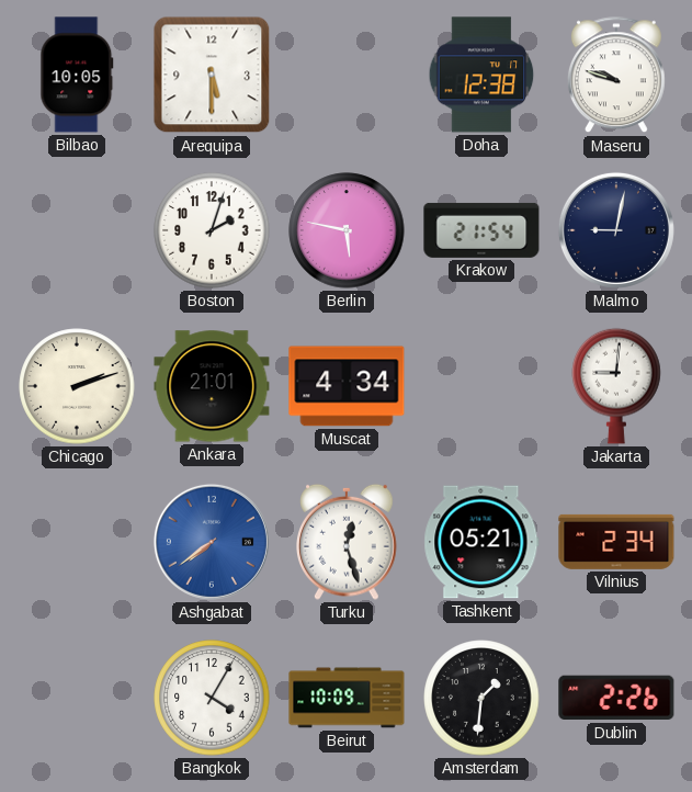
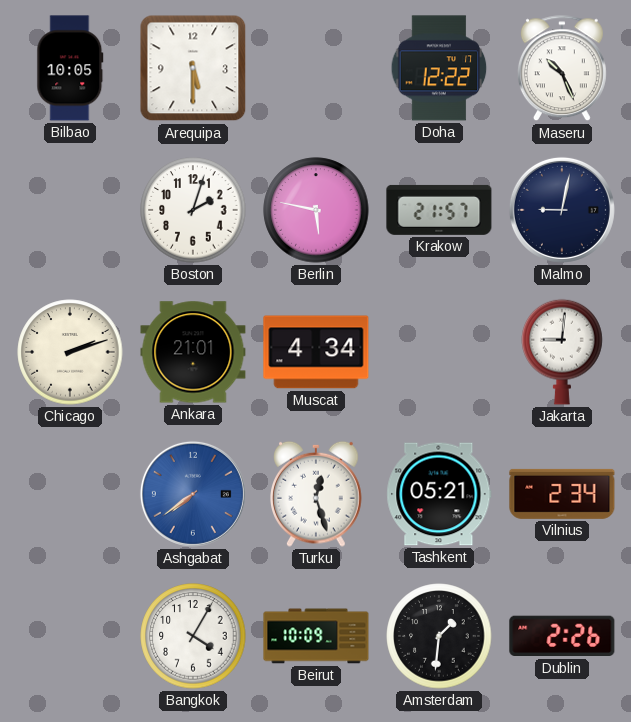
Doha: 12:38 -> 12:22 (439, 68)
Maseru: 9:48 -> 10:26 (562, 69)
Krakow: 21:54 -> 21:57 (439, 210)
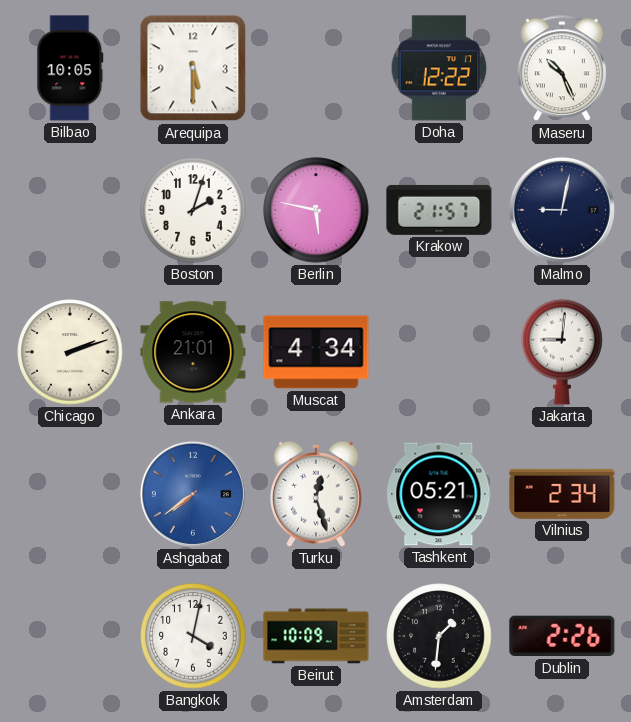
Bangkok: 4:05 -> 4:02 (193, 636)
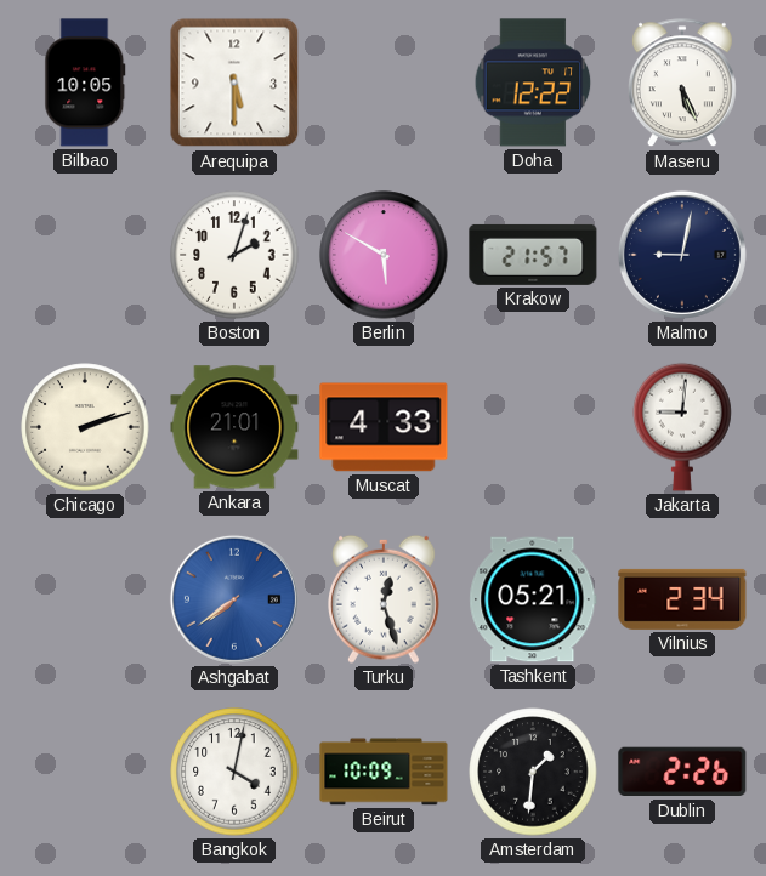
Maseru: 10:26 -> 5:26 (682, 84)
Berlin: 5:47 -> 5:50 (384, 255)
Muscat: 4:34 -> 4:33 (384, 427)
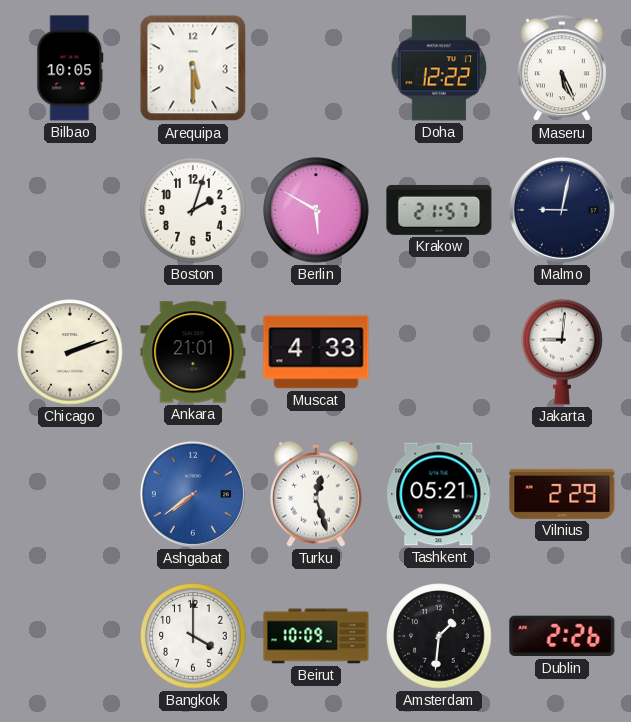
Vilnius: 2:34 -> 2:29 (562, 494)
Bangkok: 4:02 -> 4:00 (193, 636)
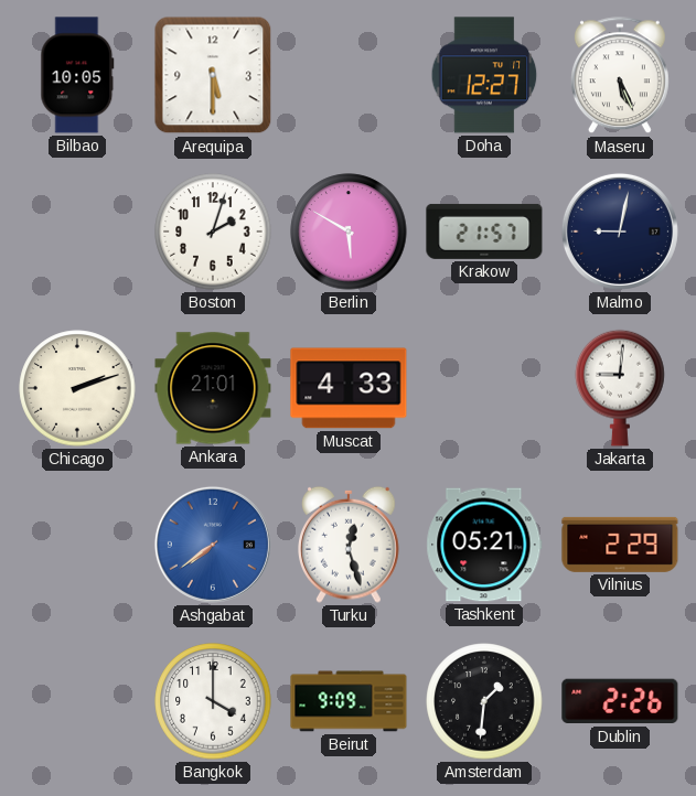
Doha: 12:22 -> 12:27 (484, 75)
Beirut: 10:09 -> 9:09 (349, 701)
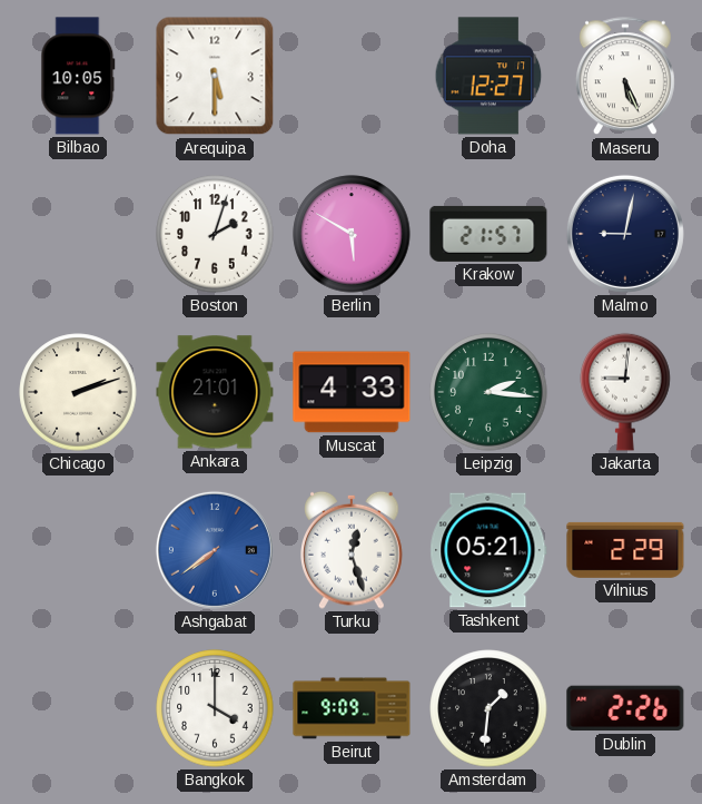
Leipzig: none -> 2:16 (488, 392)
